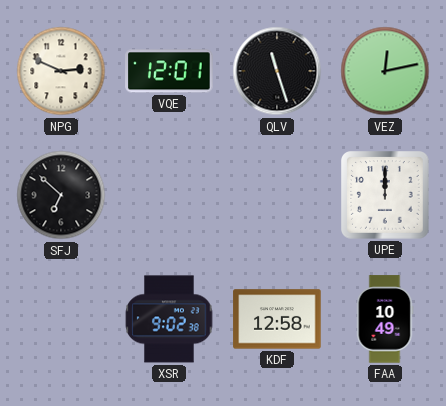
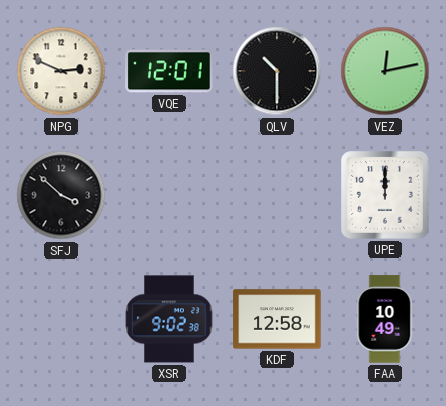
QLV: 11:27 -> 10:30 (277, 71)
SFJ: 6:52 -> 3:52 (61, 195)
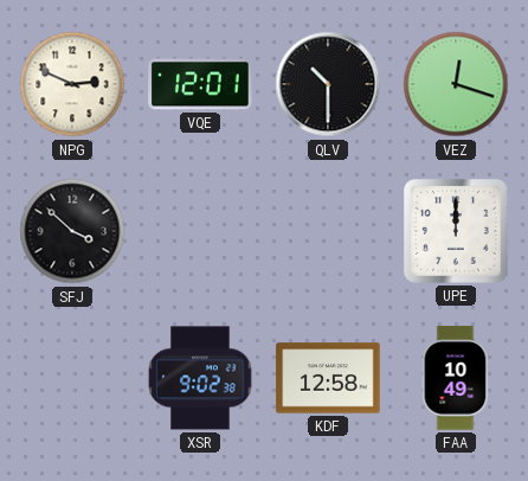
VEZ: 12:13 -> 12:18 (456, 84)
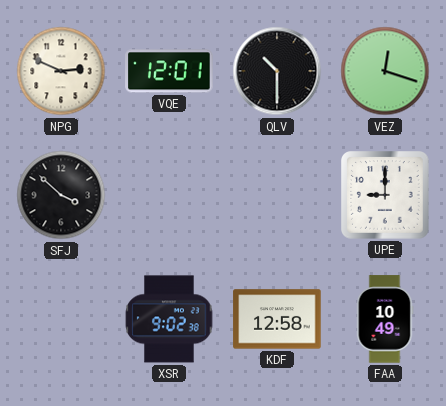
UPE: 12:00 -> 9:00 (386, 195)
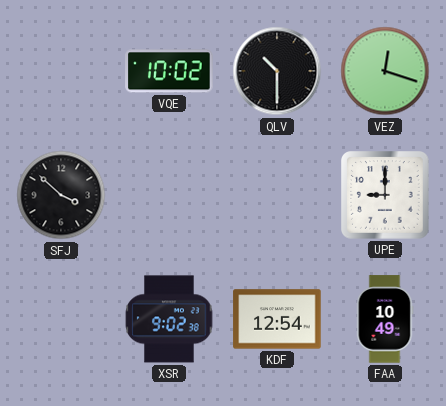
NPG: 2:49 -> none (61, 71)
VQE: 12:01 -> 10:02 (169, 71)
KDF: 12:58 -> 12:54 (277, 319)
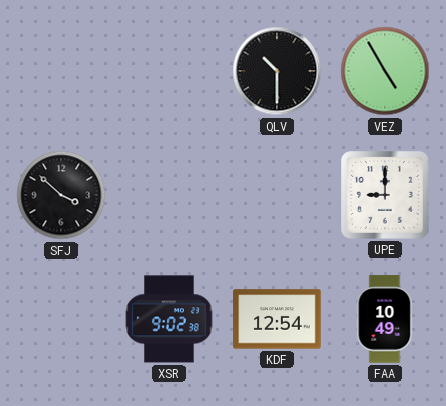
VQE: 10:02 -> none (169, 71)
VEZ: 12:18 -> 4:55 (385, 71)
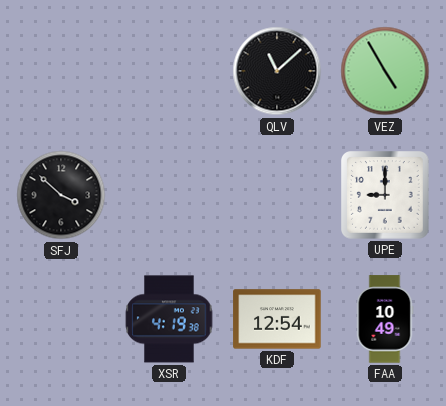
QLV: 10:30 -> 11:08 (277, 71)
XSR: 9:02 -> 4:19 (169, 319)
